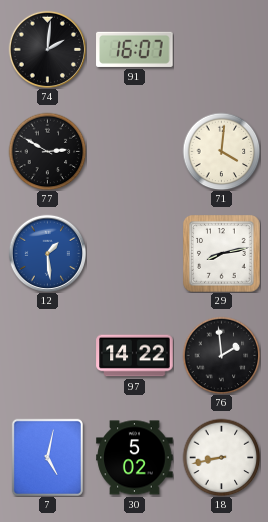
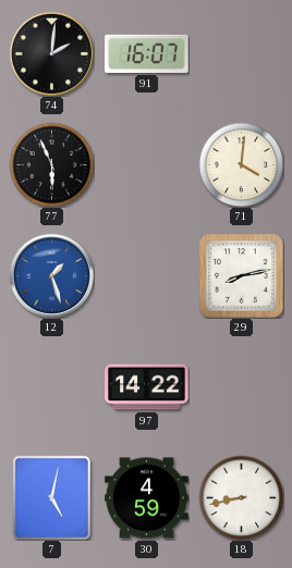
77: 2:50 -> 5:56 (51, 164)
12: 1:29 -> 1:27 (51, 275)
76: 1:59 -> none (221, 355)
30: 5:02 -> 4:59 (147, 498)
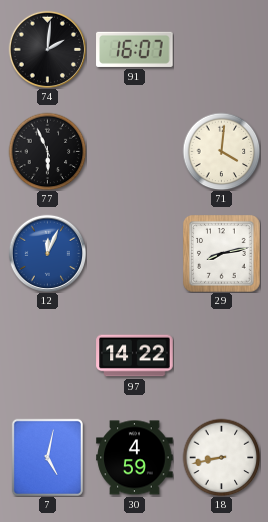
12: 1:27 -> 12:04 (47, 253)
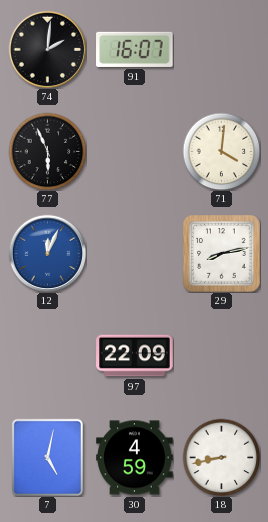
97: 14:22 -> 22:09 (135, 356)
